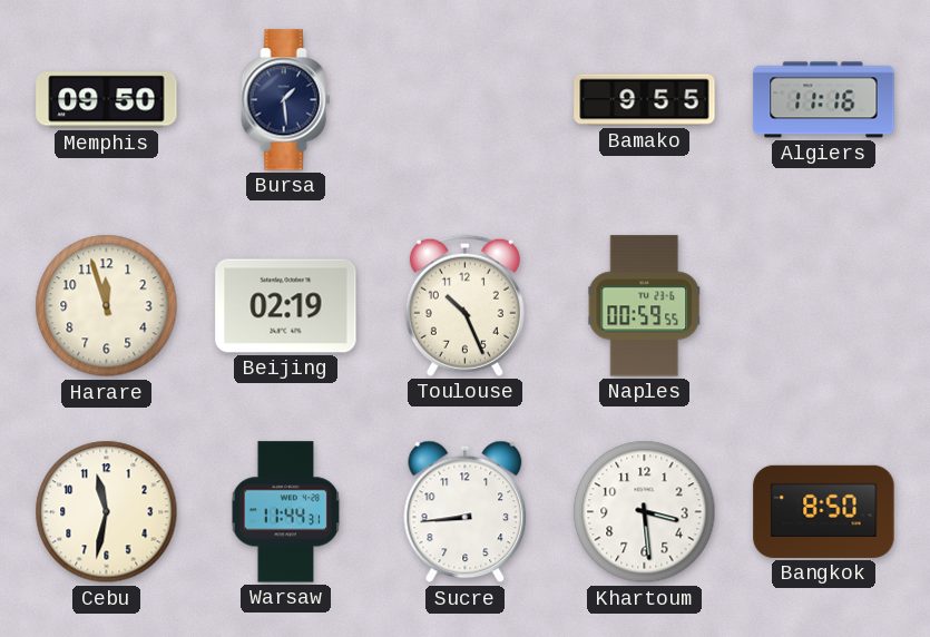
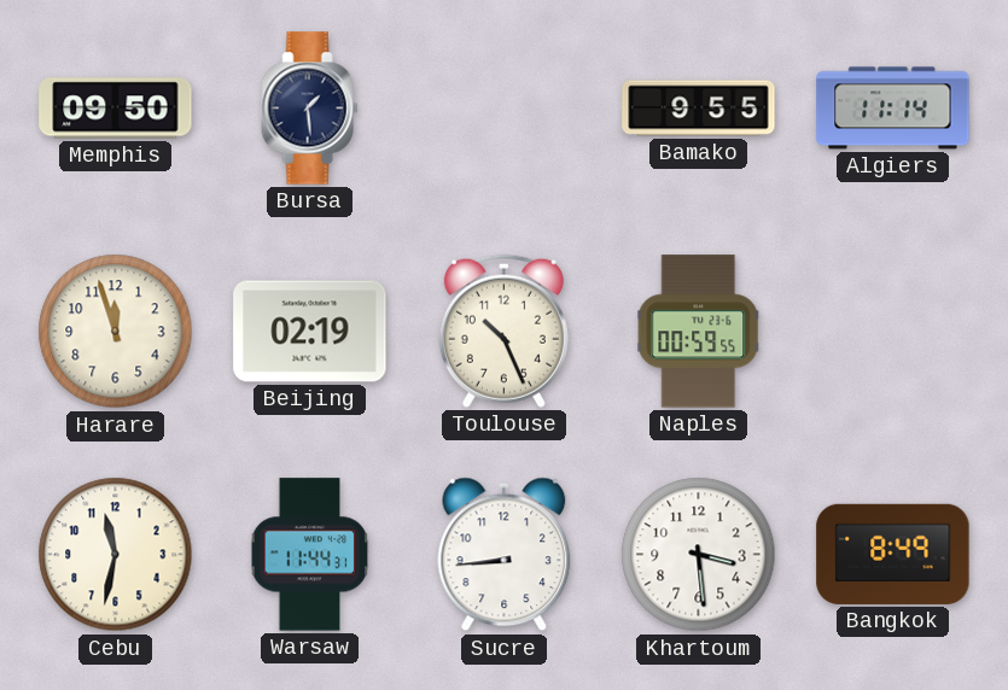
Algiers: 11:16 -> 11:14 (893, 109)
Bangkok: 8:50 -> 8:49 (893, 554)
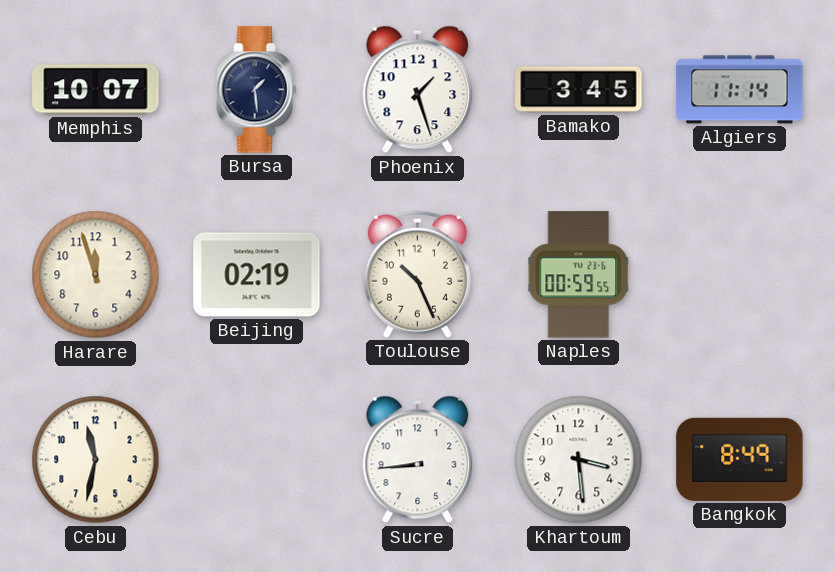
Memphis: 09:50 -> 10:07 (96, 90)
Phoenix: none -> 1:27 (418, 90)
Bamako: 9:55 -> 3:45 (579, 90)
Warsaw: 11:44 -> none (310, 555)
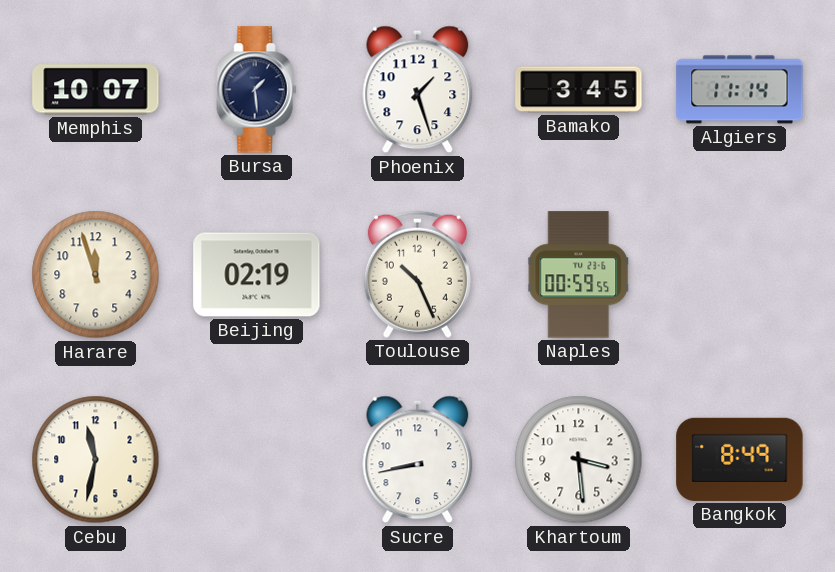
Sucre: 8:44 -> 8:43 (418, 460)
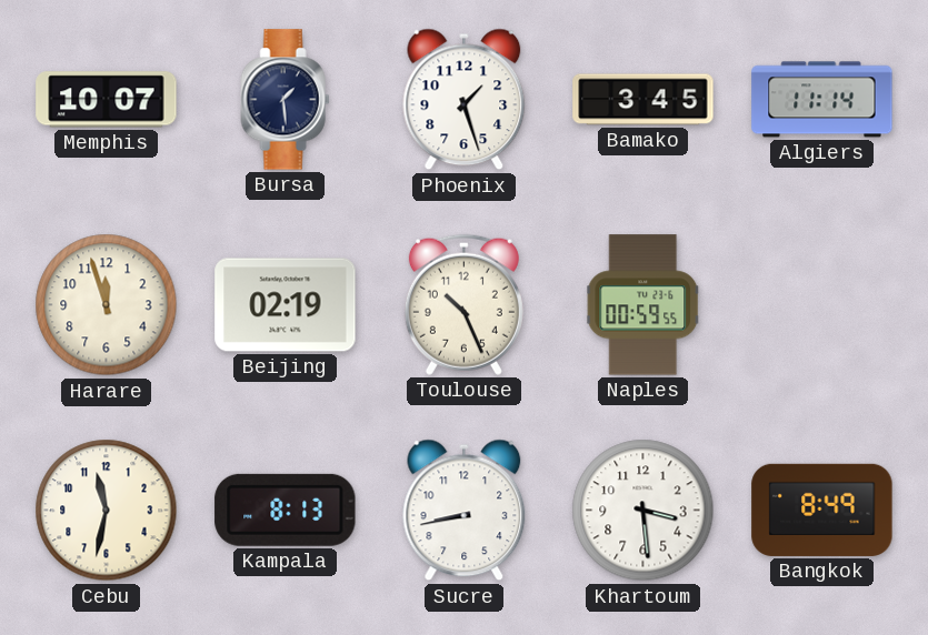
Kampala: none -> 8:13 (286, 510)
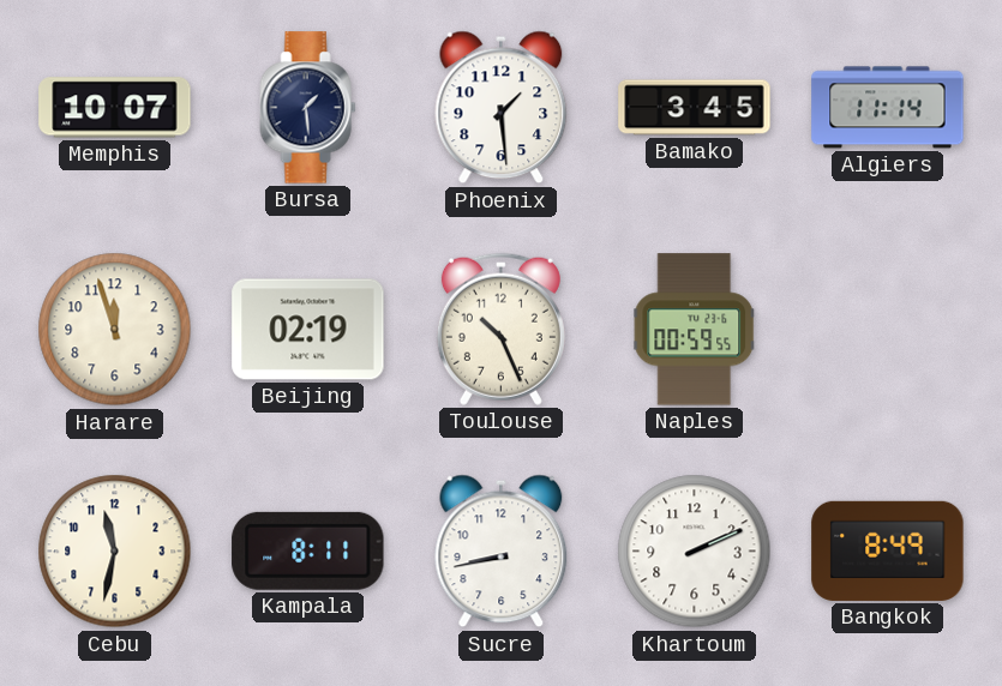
Phoenix: 1:27 -> 1:29 (502, 108)
Kampala: 8:13 -> 8:11 (308, 550)
Khartoum: 3:29 -> 2:11 (695, 552)
